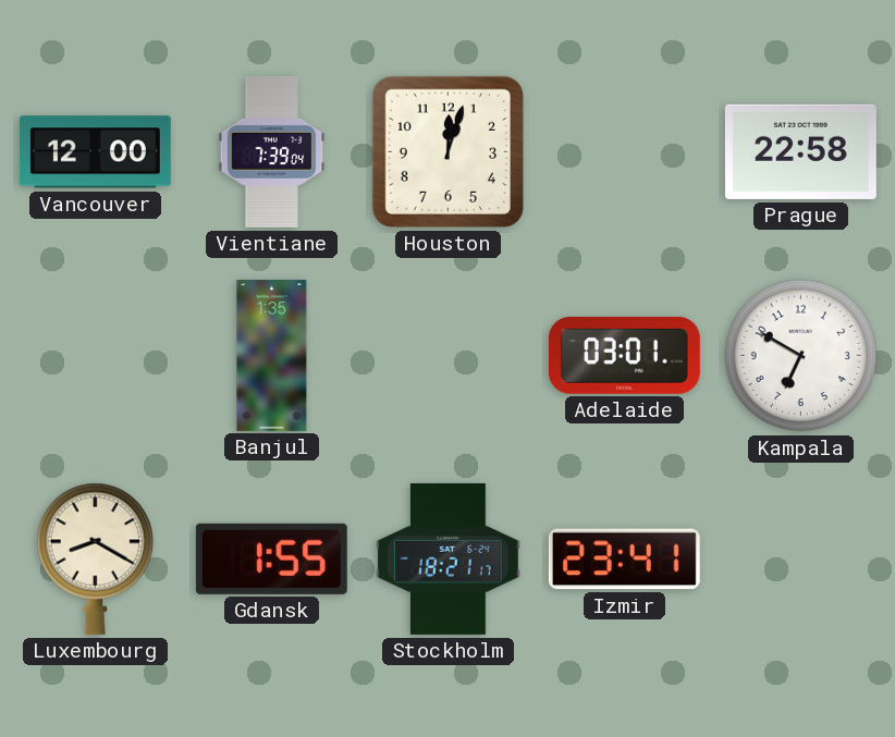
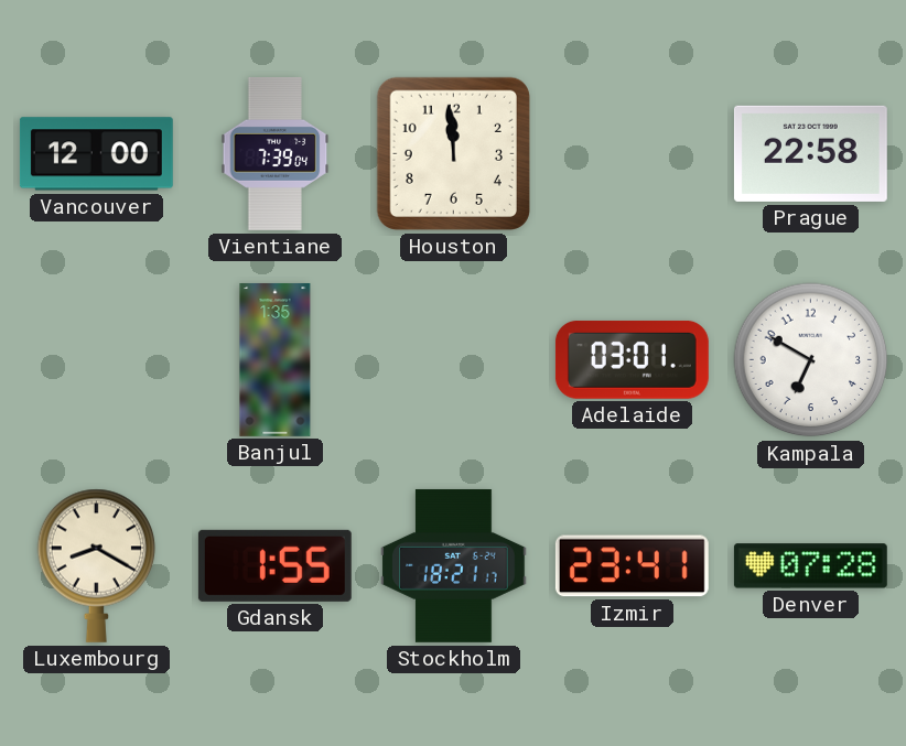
Houston: 12:03 -> 11:59 (453, 153)
Denver: none -> 07:28 (810, 566)
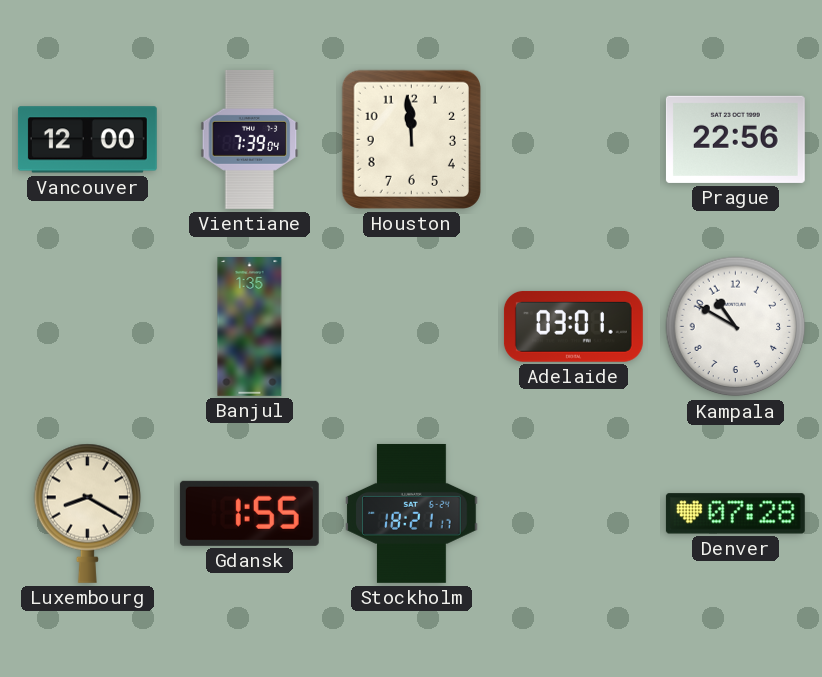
Prague: 22:58 -> 22:56 (735, 139)
Kampala: 6:50 -> 10:50 (736, 327)
Izmir: 23:41 -> none (632, 566)
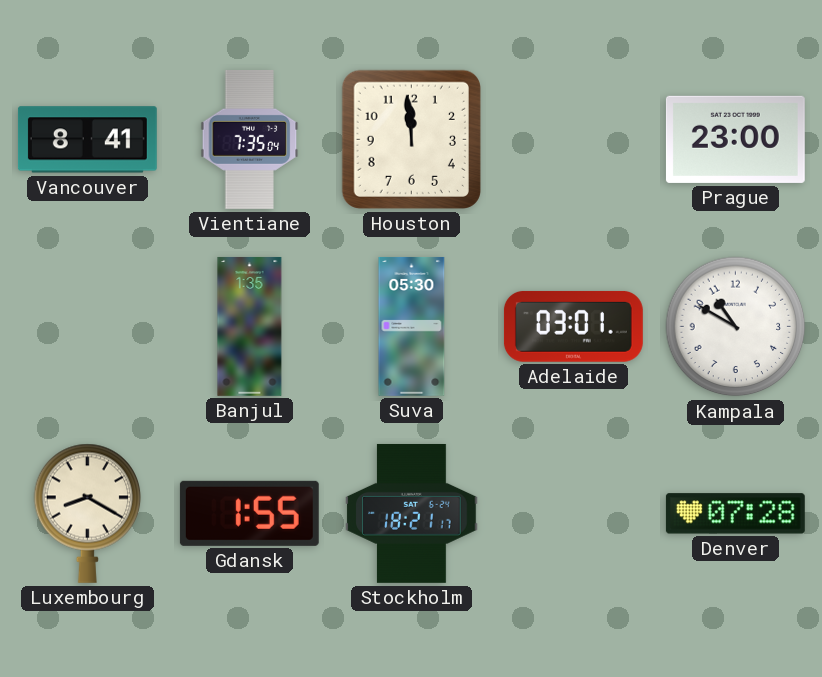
Vancouver: 12:00 -> 8:41 (87, 140)
Vientiane: 7:39 -> 7:35 (250, 139)
Prague: 22:56 -> 23:00 (735, 139)
Suva: none -> 05:30 (412, 326)
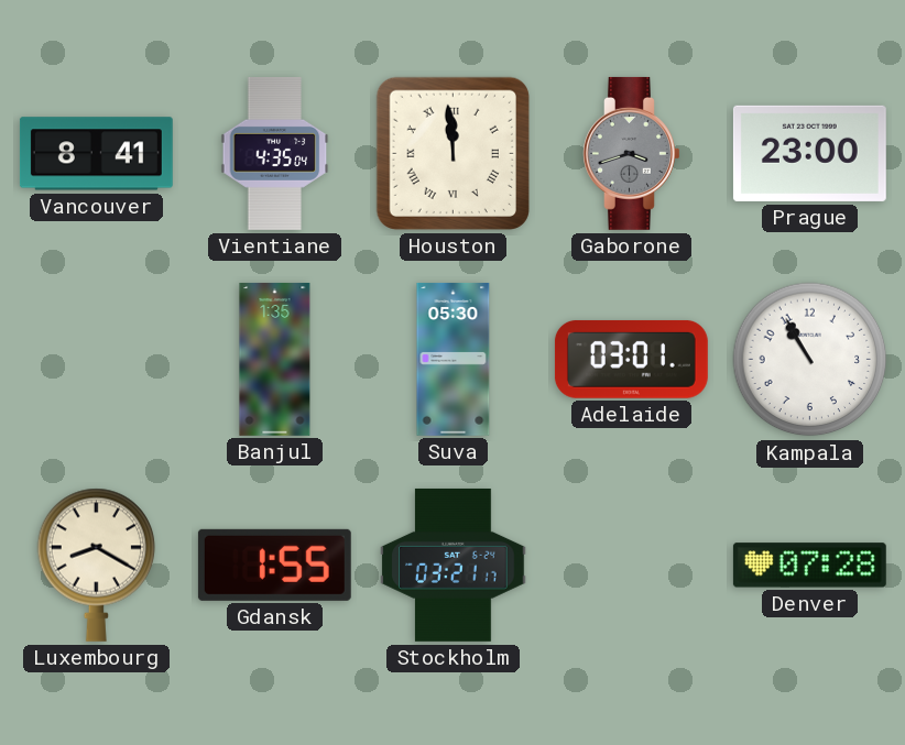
Vientiane: 7:35 -> 4:35 (275, 153)
Houston numerals: Arabic -> Roman (452, 153)
Gaborone: none -> 3:42 (632, 153)
Kampala: 10:50 -> 10:55 (810, 360)
Stockholm: 18:21 -> 03:21 (454, 565)
